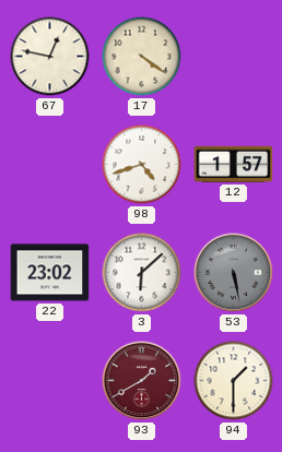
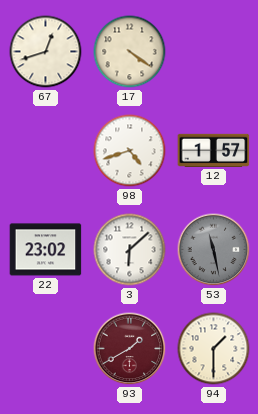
67: 12:47 -> 12:42 (46, 52)
53: 5:28 -> 11:28 (214, 250)
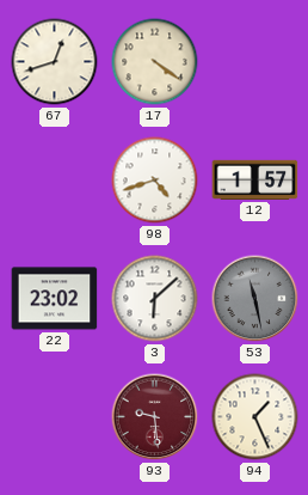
93: 1:40 -> 9:29 (155, 417)
94: 1:30 -> 1:26 (255, 417)
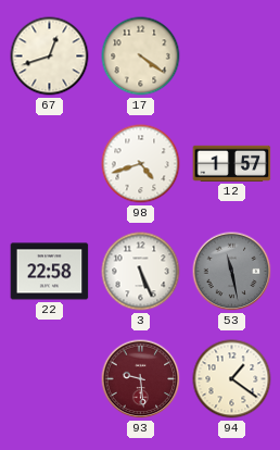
22: 23:02 -> 22:58 (50, 272)
3: 6:08 -> 5:26 (141, 272)
94: 1:26 -> 1:21 (232, 379)
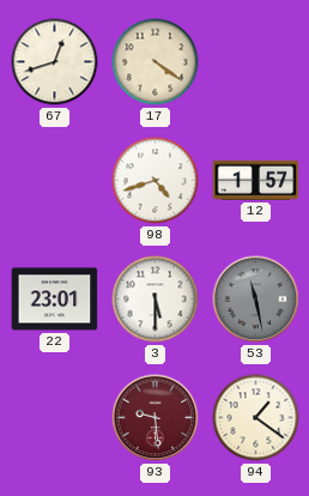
22: 22:58 -> 23:01 (55, 300)
3: 5:26 -> 5:30 (156, 300)
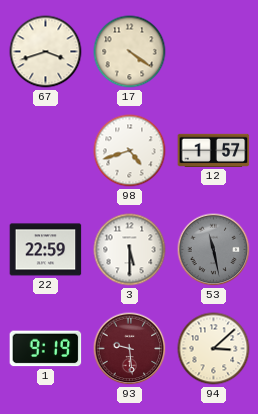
67: 12:42 -> 3:42 (46, 52)
22: 23:01 -> 22:59 (46, 250)
1: none -> 9:19 (46, 349)
94: 1:21 -> 3:08 (214, 349)
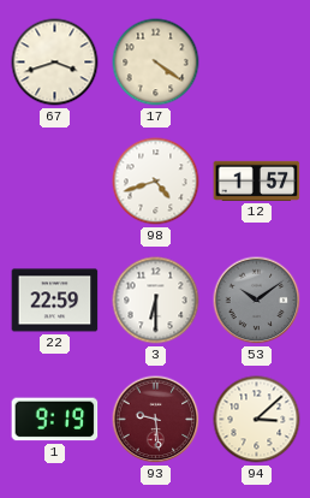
3: 5:30 -> 6:30 (156, 301)
53: 11:28 -> 10:09 (257, 301)
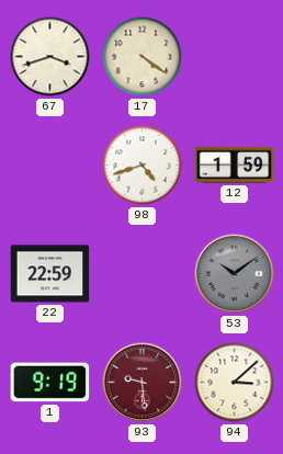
12: 1:57 -> 1:59 (235, 164)
3: 6:30 -> none (156, 301)
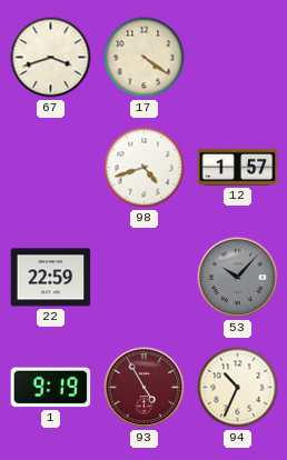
12: 1:59 -> 1:57 (238, 167)
53: 10:09 -> 10:07 (238, 278)
93: 9:29 -> 4:55 (145, 388)
94: 3:08 -> 10:34 (238, 388)
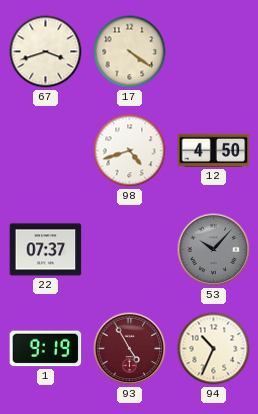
12: 1:57 -> 4:50 (214, 150)
22: 22:59 -> 07:37 (46, 250)
